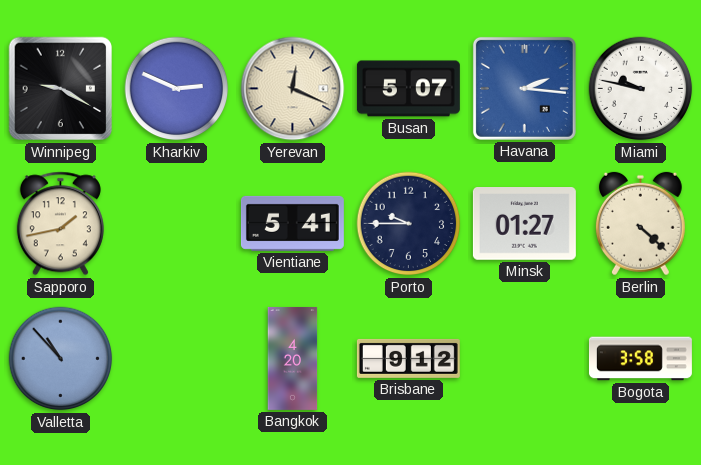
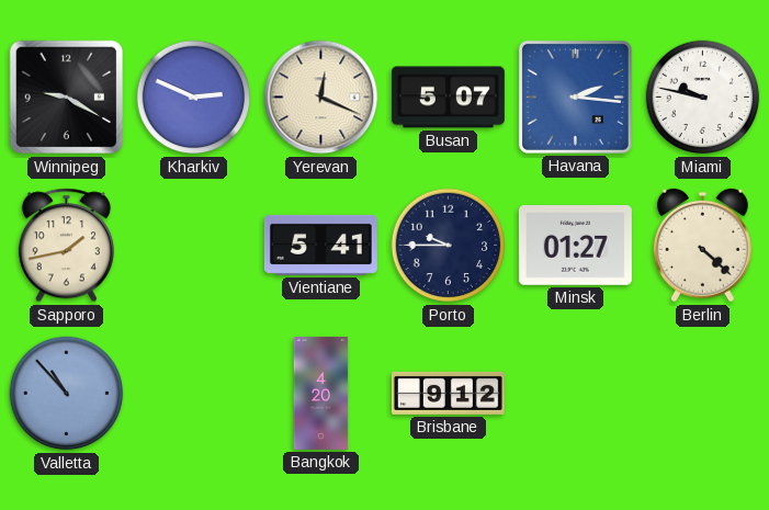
Bogota: 3:58 -> none (640, 359)
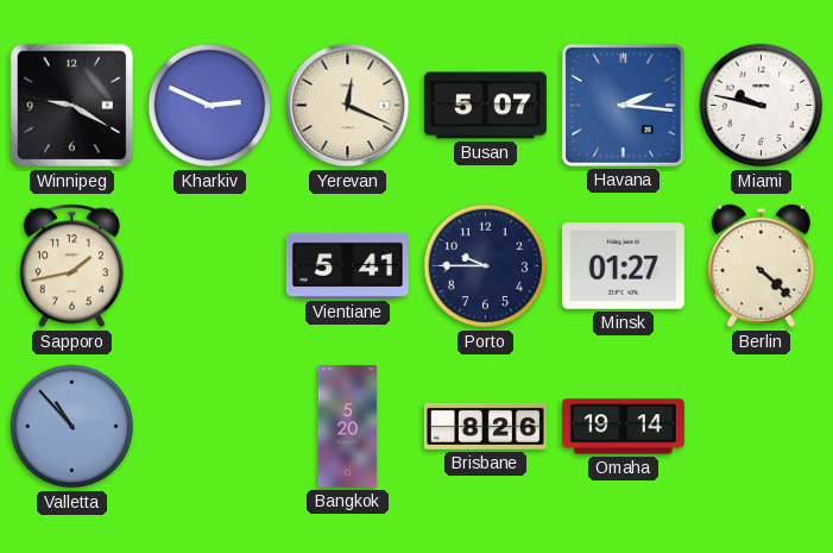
Bangkok: 4:20 -> 5:20 (348, 426)
Brisbane: 9:12 -> 8:26 (485, 426)
Omaha: none -> 19:14 (623, 427)
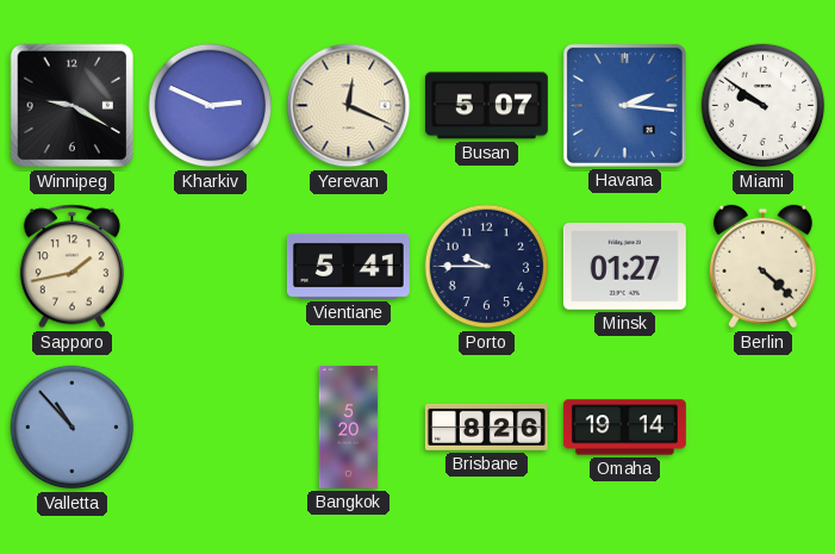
Miami: 9:47 -> 9:51 (764, 106)
